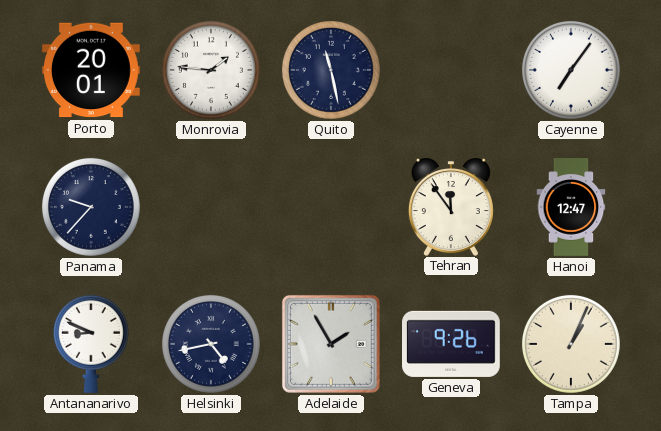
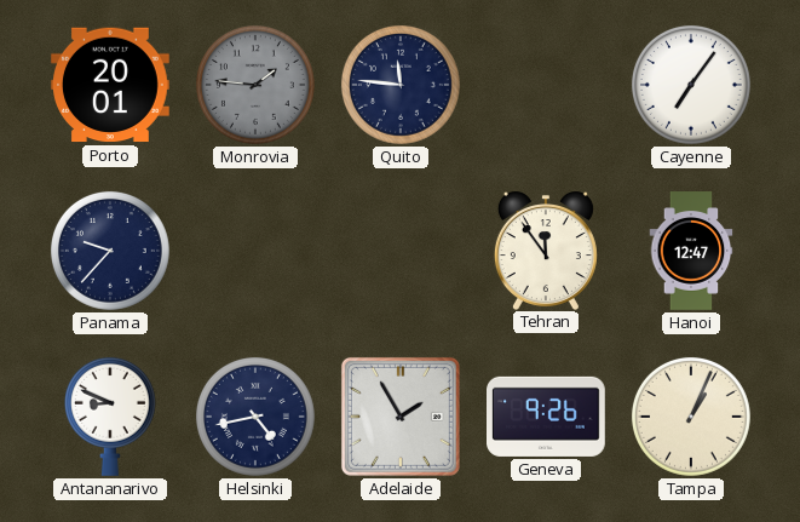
Monrovia dial: white -> grey (255, 85)
Quito: 11:28 -> 11:46 (401, 85)
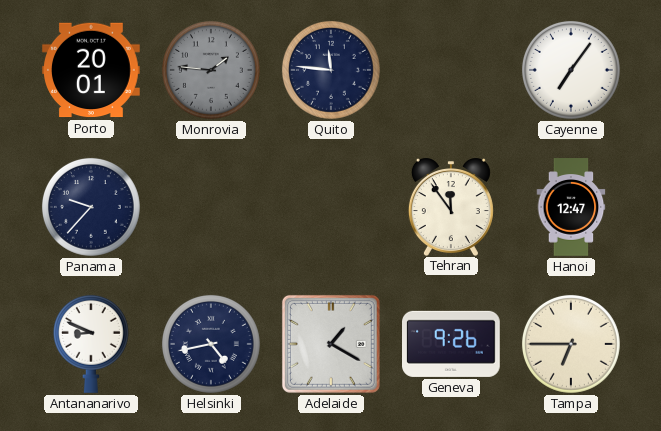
Adelaide: 1:55 -> 1:20 (331, 344)
Tampa: 1:04 -> 6:45 (571, 344)
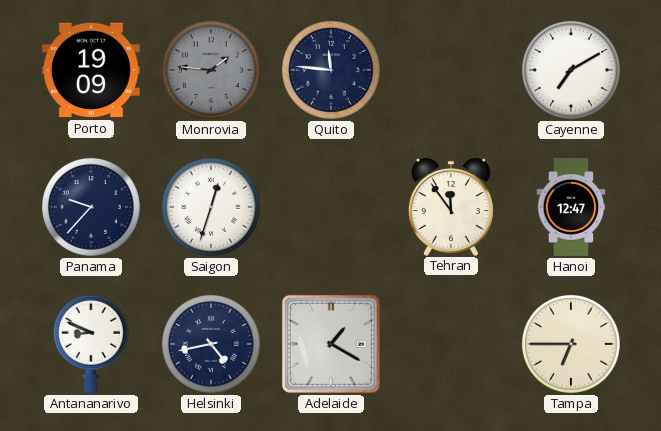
Porto: 20:01 -> 19:09 (92, 70)
Cayenne: 7:06 -> 7:10 (571, 70)
Saigon: none -> 12:33 (211, 207)
Geneva: 9:26 -> none (452, 344)
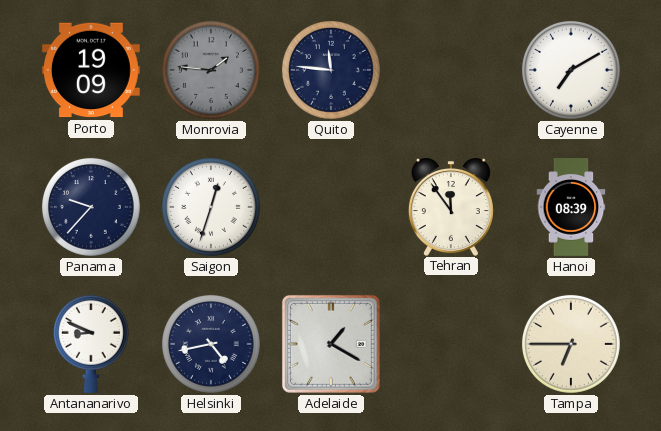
Hanoi: 12:47 -> 08:39 (571, 207)
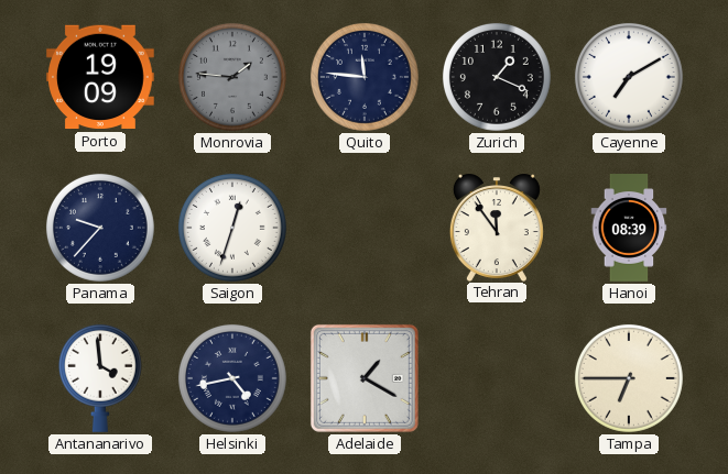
Zurich: none -> 1:19 (497, 77)
Antananarivo: 8:49 -> 3:59 (100, 378)
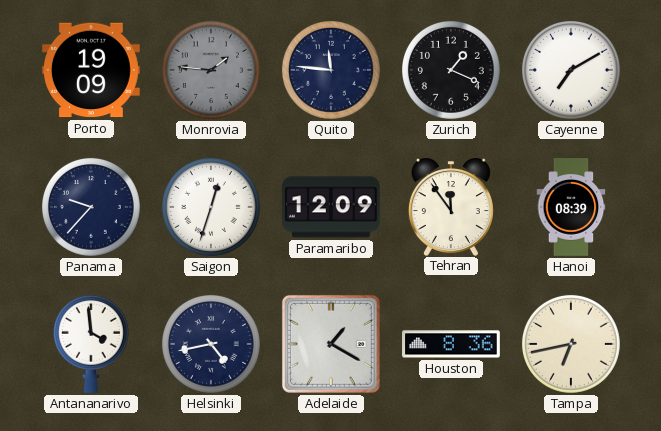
Paramaribo: none -> 12:09 (332, 207)
Houston: none -> 8:36 (451, 344)
Tampa: 6:45 -> 6:43 (571, 344)
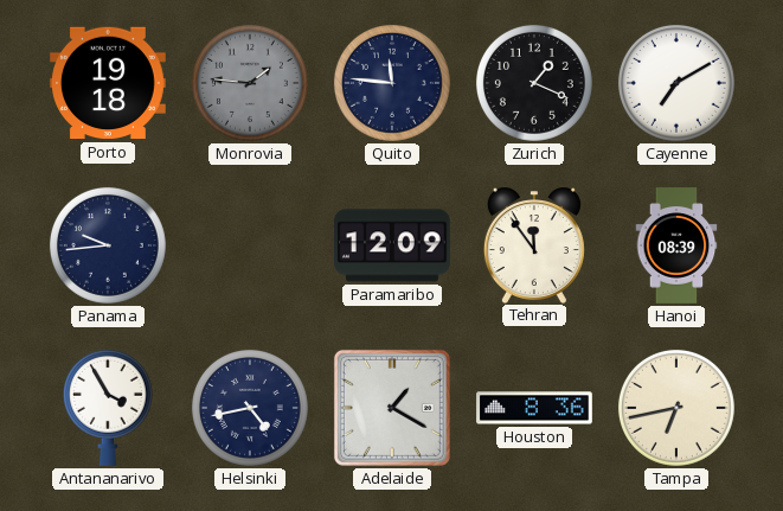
Porto: 19:09 -> 19:18 (109, 83)
Panama: 9:37 -> 9:44 (108, 245)
Saigon: 12:33 -> none (211, 207)
Antananarivo: 3:59 -> 3:55 (108, 408)
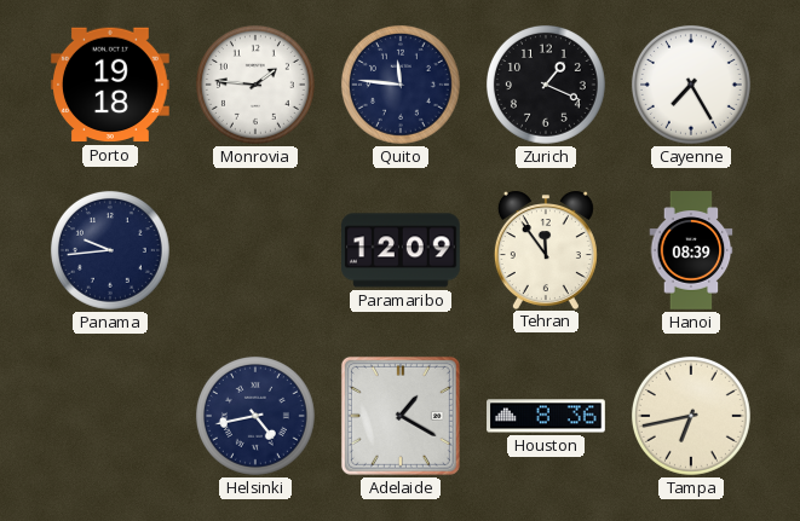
Monrovia dial: grey -> white (255, 85)
Cayenne: 7:10 -> 7:25 (691, 85)
Antananarivo: 3:55 -> none (108, 408)
